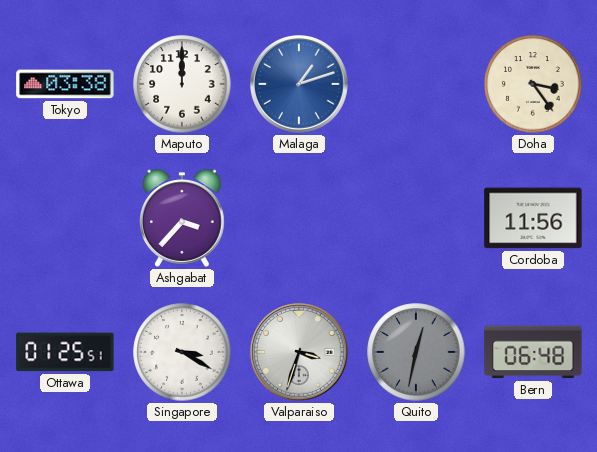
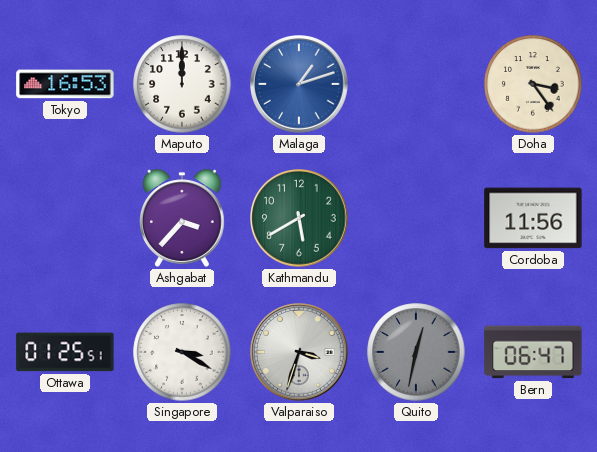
Tokyo: 03:38 -> 16:53 (65, 84)
Kathmandu: none -> 5:40 (299, 218)
Bern: 06:48 -> 06:47 (533, 352)
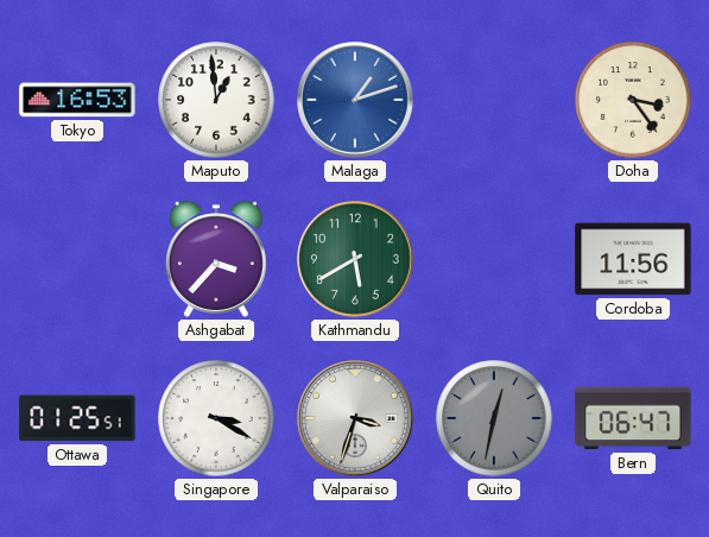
Maputo: 12:00 -> 12:59 (216, 100)
